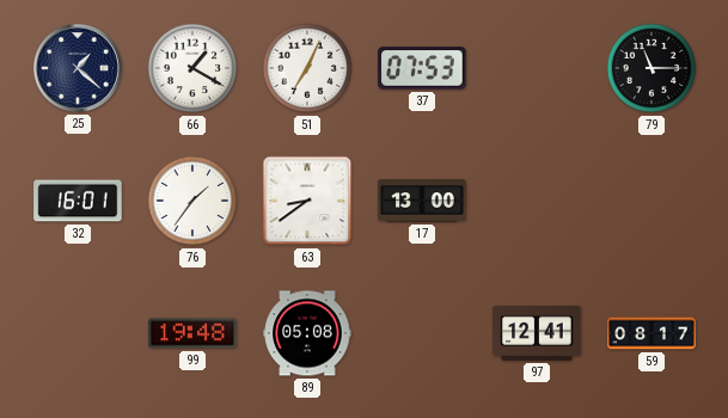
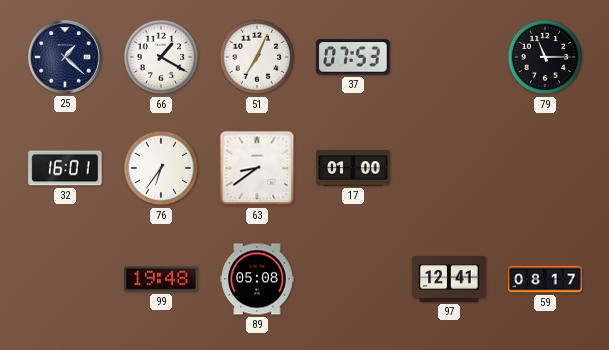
76: 1:36 -> 6:36 (161, 168)
17: 13:00 -> 01:00 (353, 168)
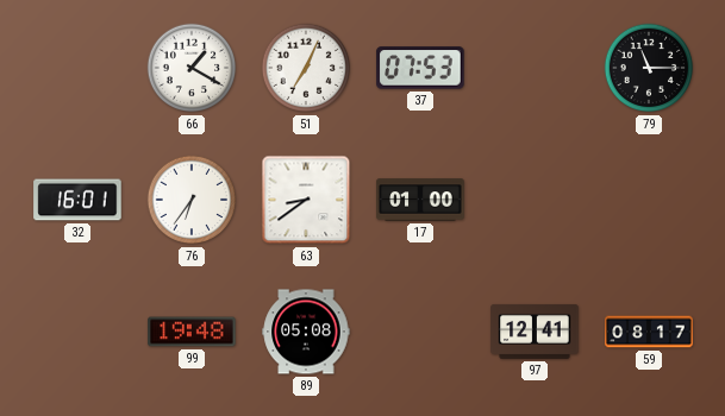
25: 1:22 -> none (65, 57)
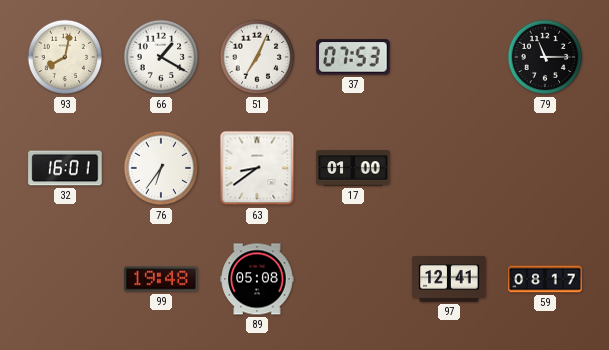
93: none -> 8:02 (65, 57)
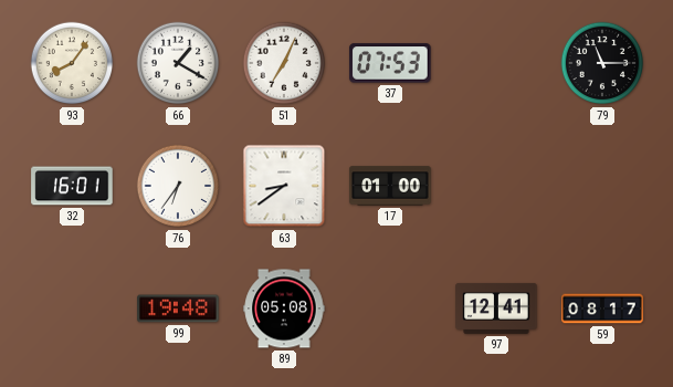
93: 8:02 -> 8:06 (72, 63)
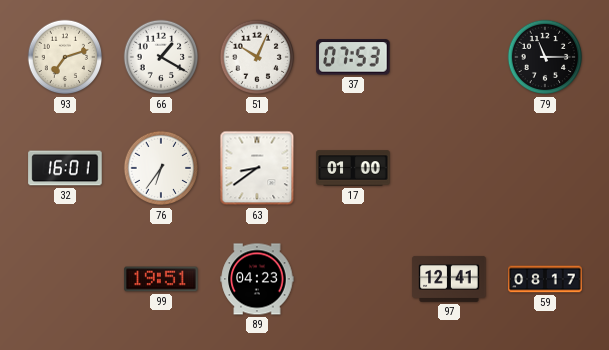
93: 8:06 -> 7:12 (65, 57)
51: 7:04 -> 10:04 (257, 57)
99: 19:48 -> 19:51 (161, 279)
89: 05:08 -> 04:23 (257, 279)
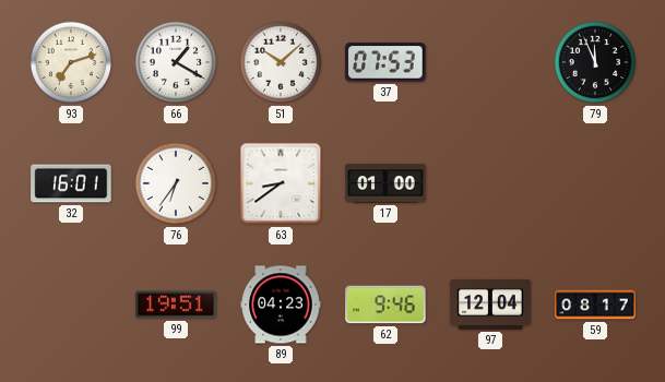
51: 10:04 -> 10:08 (281, 62)
79: 11:15 -> 11:56 (595, 62)
62: none -> 9:46 (385, 305)
97: 12:41 -> 12:04 (490, 305)
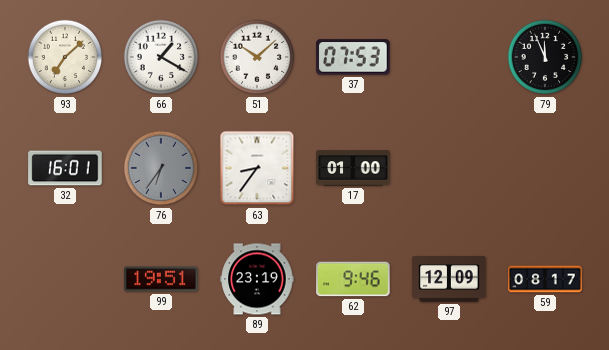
93: 7:12 -> 7:08 (65, 57)
76 dial: white -> grey (161, 168)
63: 8:39 -> 8:36 (257, 168)
89: 04:23 -> 23:19 (257, 279)
97: 12:04 -> 12:09 (449, 279)
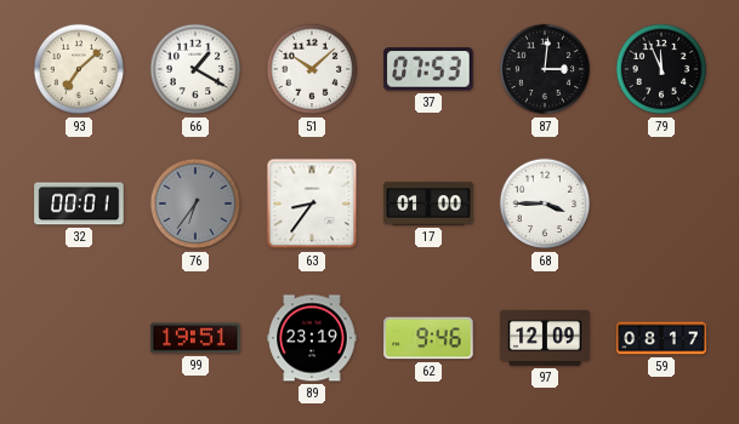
87: none -> 3:01 (545, 69)
32: 16:01 -> 00:01 (79, 204)
68: none -> 3:45 (545, 204)
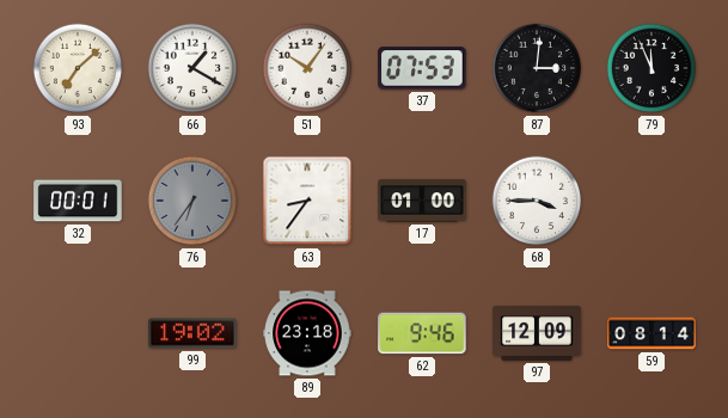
51: 10:08 -> 10:06 (307, 68)
99: 19:51 -> 19:02 (192, 333)
89: 23:19 -> 23:18 (307, 333)
59: 08:17 -> 08:14 (651, 333)
